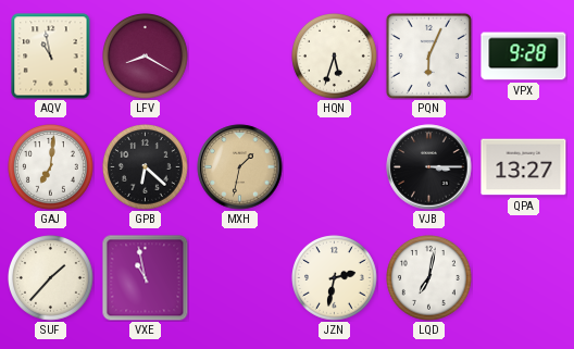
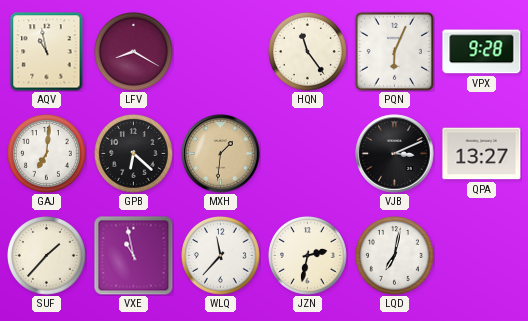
HQN: 5:33 -> 11:24 (308, 52)
MXH: 1:32 -> 1:31 (221, 154)
VJB: 3:15 -> 3:11 (395, 154)
WLQ: none -> 11:37 (221, 256)
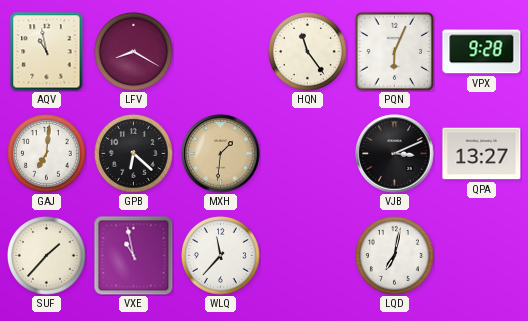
JZN: 2:32 -> none (308, 256)
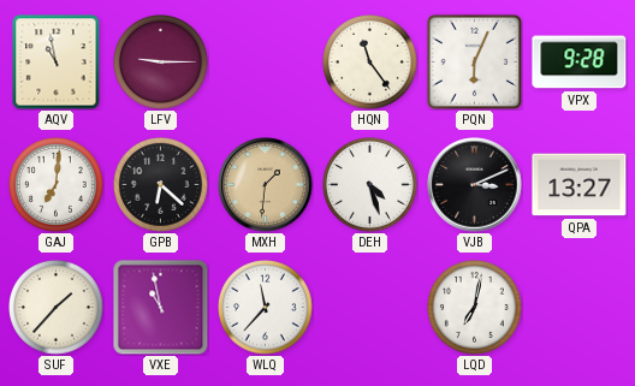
LFV: 8:20 -> 9:15 (161, 63)
DEH: none -> 4:27 (370, 185)
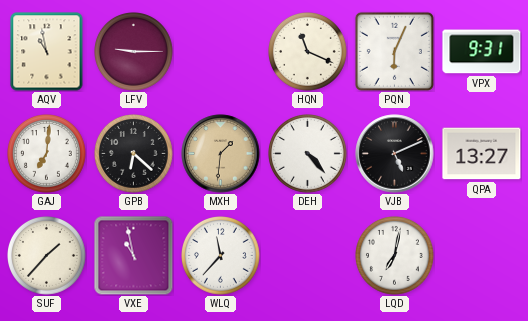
HQN: 11:24 -> 11:19 (308, 52)
VPX: 9:28 -> 9:31 (482, 52)
DEH: 4:27 -> 4:23 (308, 154)
VJB: 3:11 -> 5:11 (395, 154)
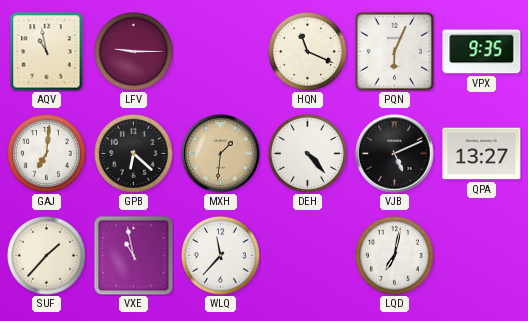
VPX: 9:31 -> 9:35 (482, 52)
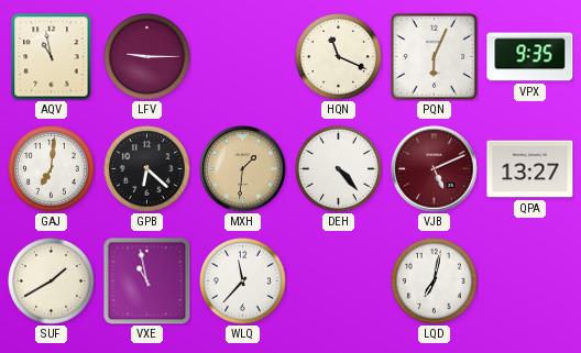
VJB dial: black -> burgundy (435, 169)
SUF: 1:37 -> 1:40 (52, 282)
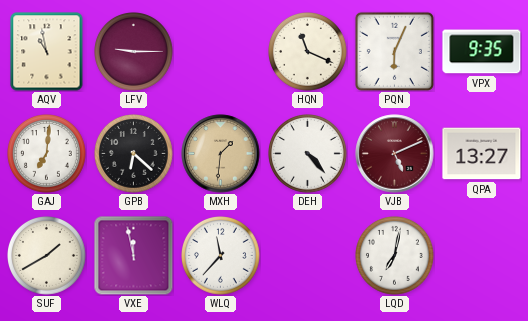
VXE: 10:58 -> 11:58 (134, 256)
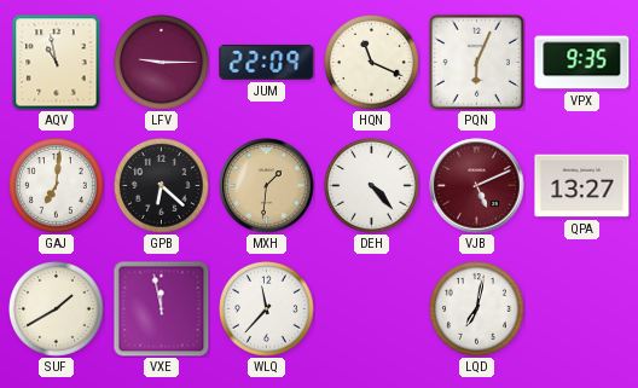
JUM: none -> 22:09 (267, 62)
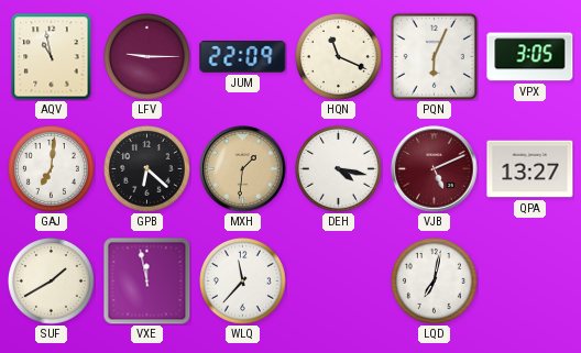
VPX: 9:35 -> 3:05 (530, 57)
DEH: 4:23 -> 4:17 (339, 169)
